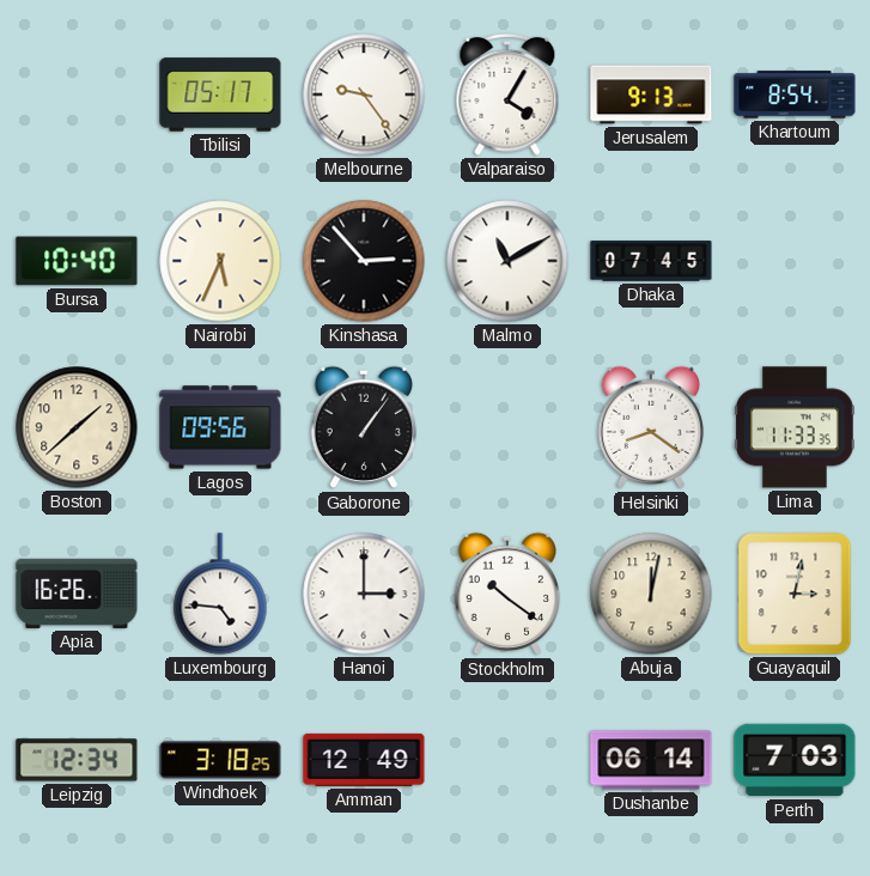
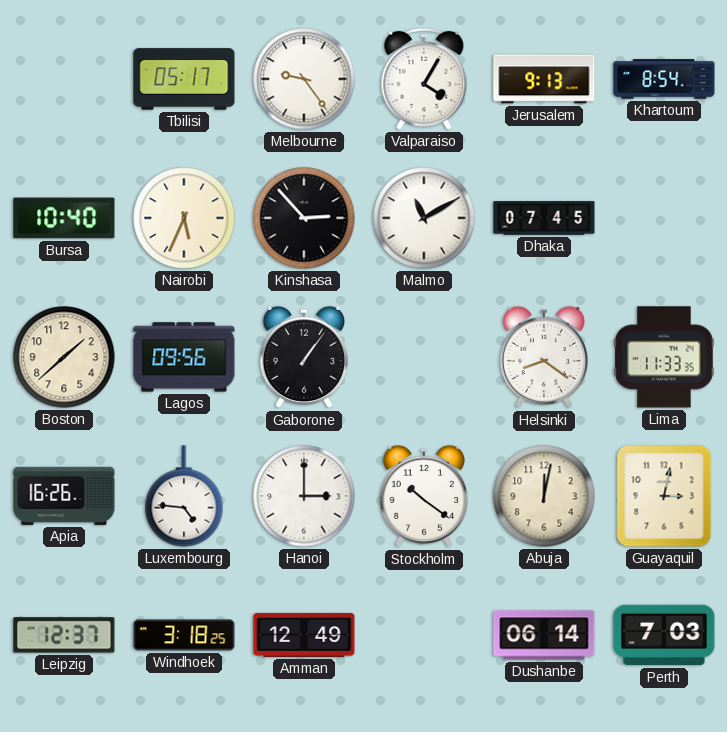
Leipzig: 12:34 -> 12:37 (64, 635)
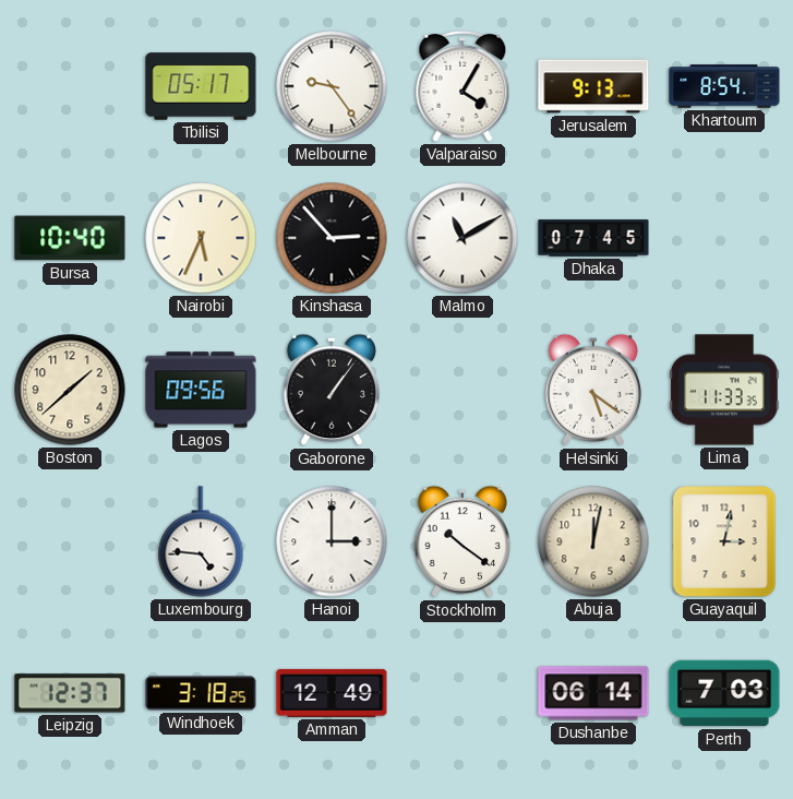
Helsinki: 8:21 -> 5:21 (593, 390)
Apia: 16:26 -> none (64, 496)
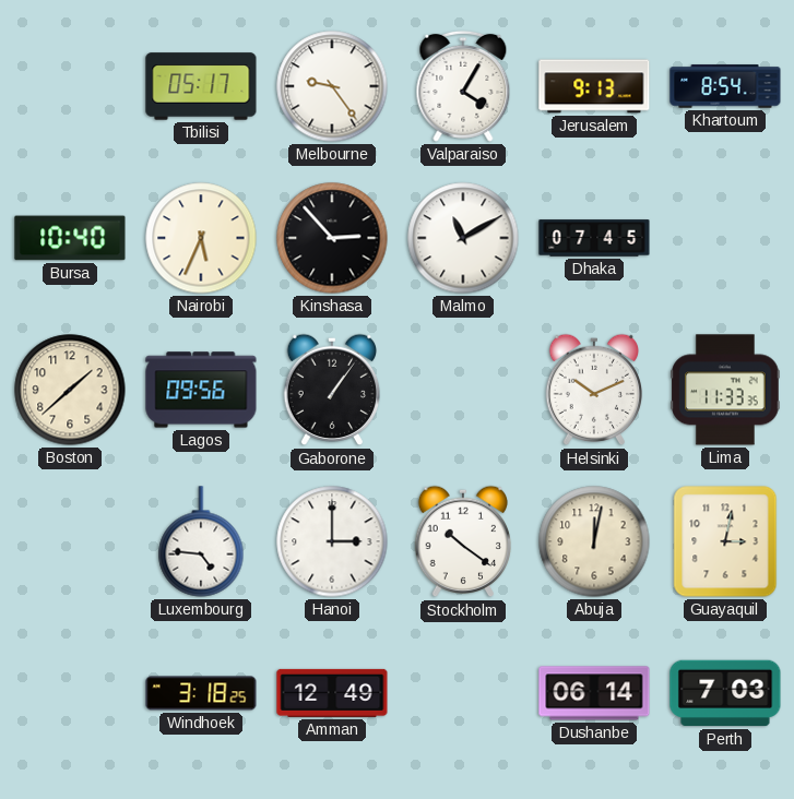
Helsinki: 5:21 -> 10:11 (594, 390)
Leipzig: 12:37 -> none (70, 693)
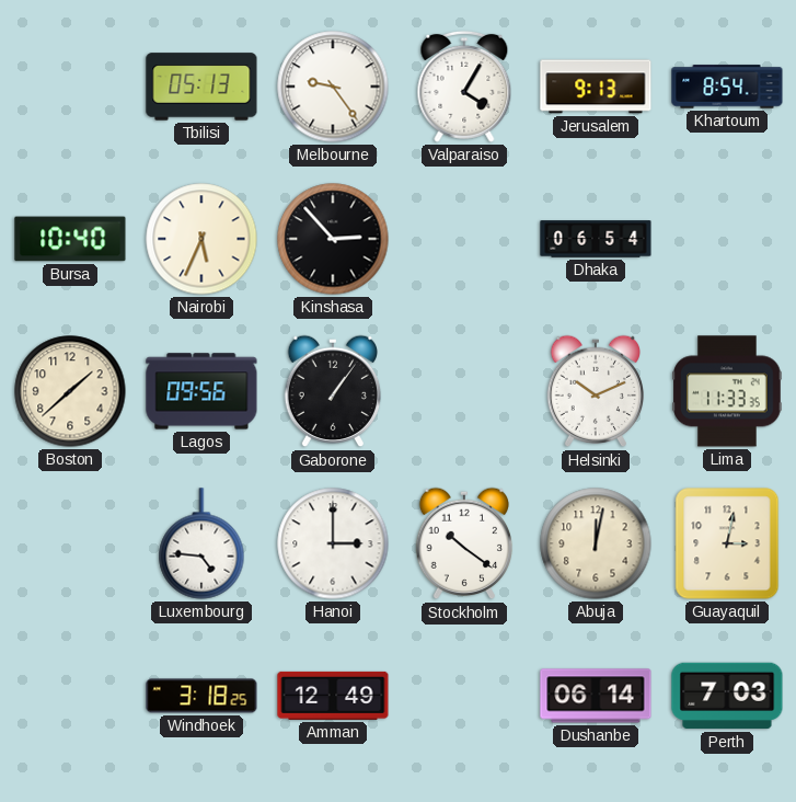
Tbilisi: 05:17 -> 05:13 (201, 87)
Malmo: 11:10 -> none (463, 238)
Dhaka: 07:45 -> 06:54 (596, 239)
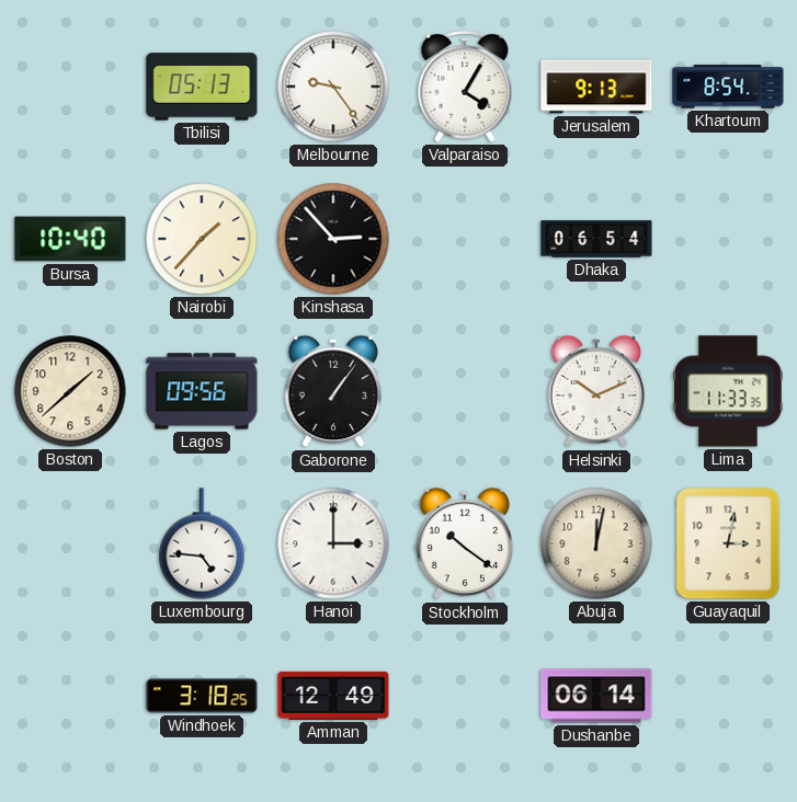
Nairobi: 5:34 -> 1:37 (202, 239)
Perth: 7:03 -> none (727, 696)
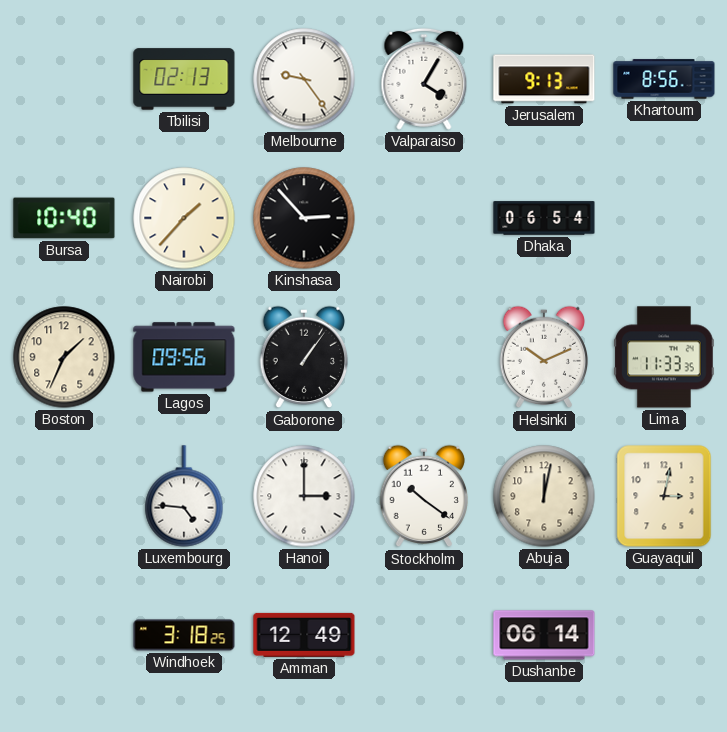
Tbilisi: 05:13 -> 02:13 (184, 79)
Khartoum: 8:54 -> 8:56 (664, 79)
Boston: 1:38 -> 1:34 (64, 357)
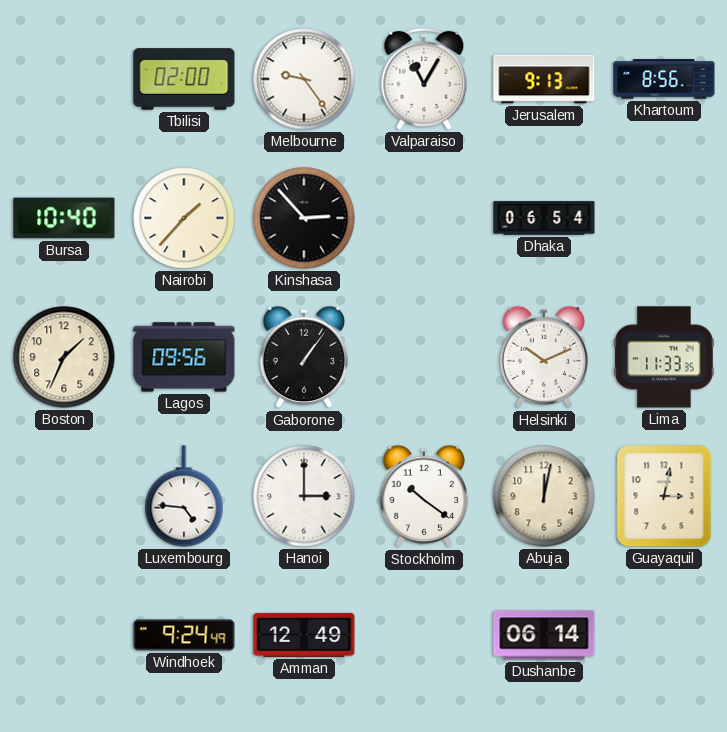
Tbilisi: 02:13 -> 02:00 (184, 79)
Valparaiso: 4:05 -> 11:05 (424, 79)
Windhoek: 3:18 -> 9:24 (184, 635)
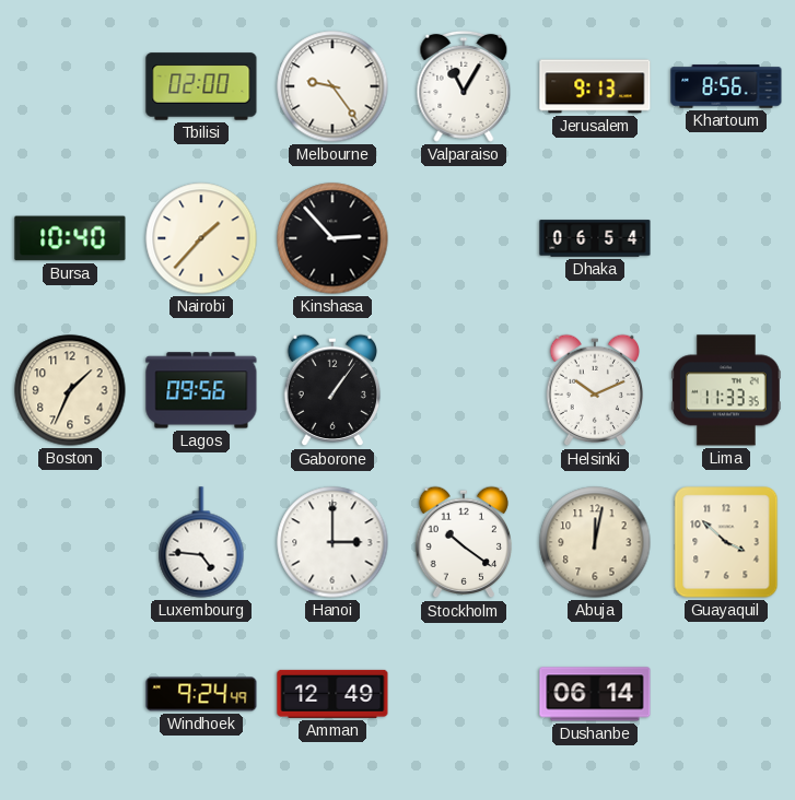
Guayaquil: 3:02 -> 3:52 (726, 542)
